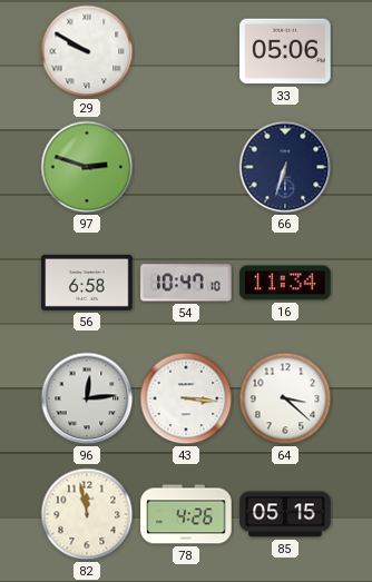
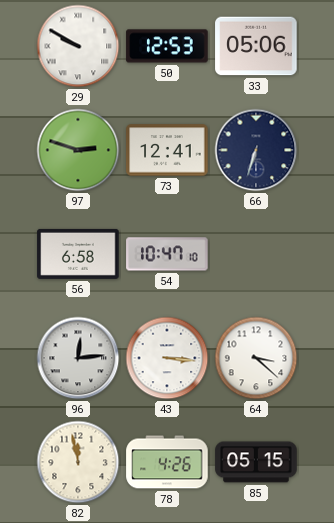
50: none -> 12:53 (167, 46)
73: none -> 12:41 (167, 150)
16: 11:34 -> none (285, 283)
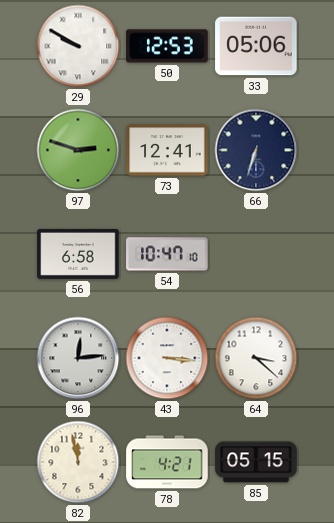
78: 4:26 -> 4:21 (167, 462)
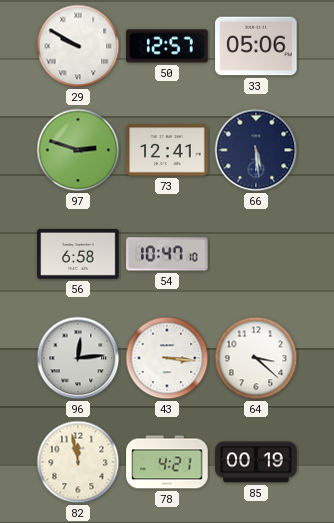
50: 12:53 -> 12:57 (167, 46)
66: 6:33 -> 5:29 (256, 150)
85: 05:15 -> 00:19 (256, 462)
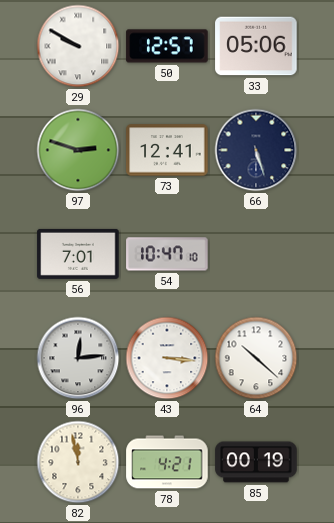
66: 5:29 -> 5:27 (256, 150)
56: 6:58 -> 7:01 (78, 254)
64: 3:22 -> 10:22 (256, 358)
